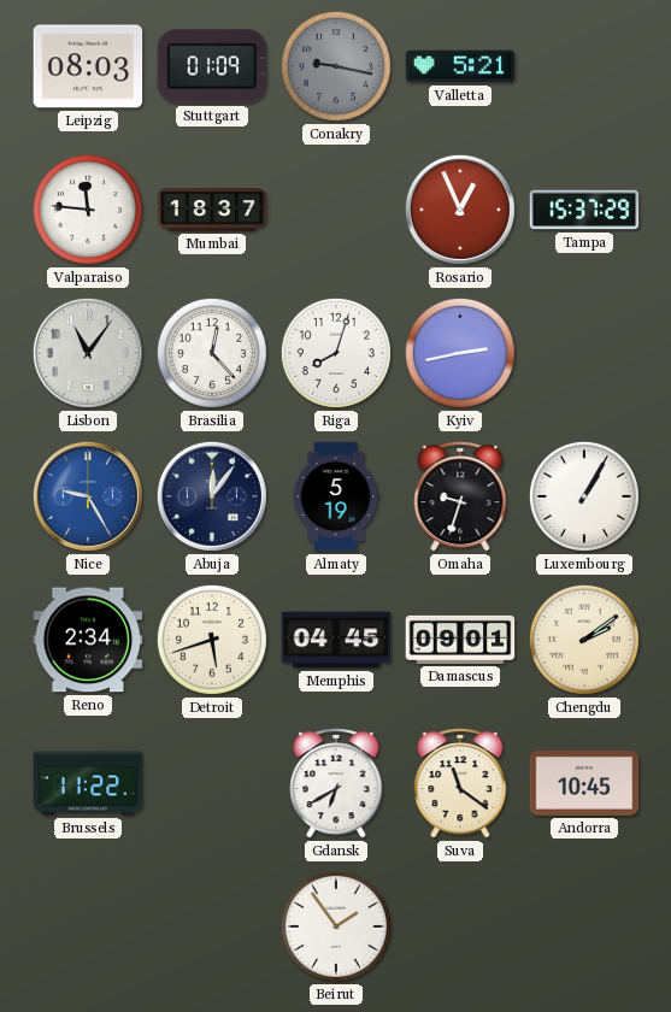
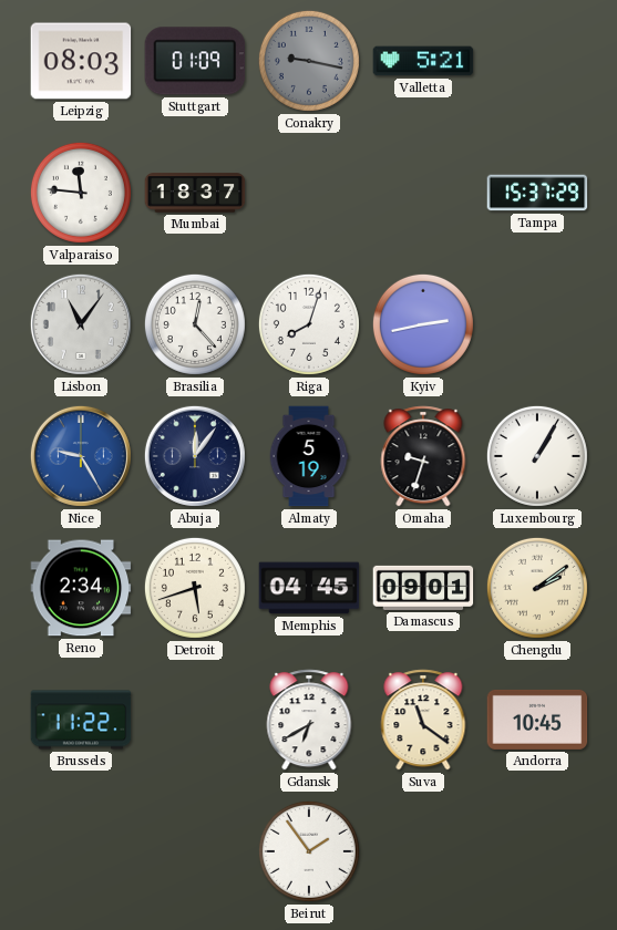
Rosario: 12:56 -> none (460, 210)
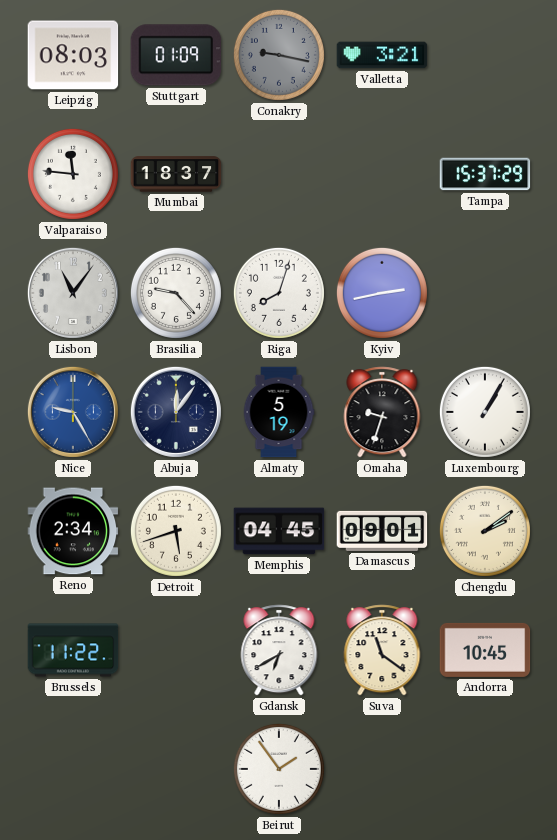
Valletta: 5:21 -> 3:21 (382, 55)
Brasilia: 12:23 -> 9:23 (176, 293)
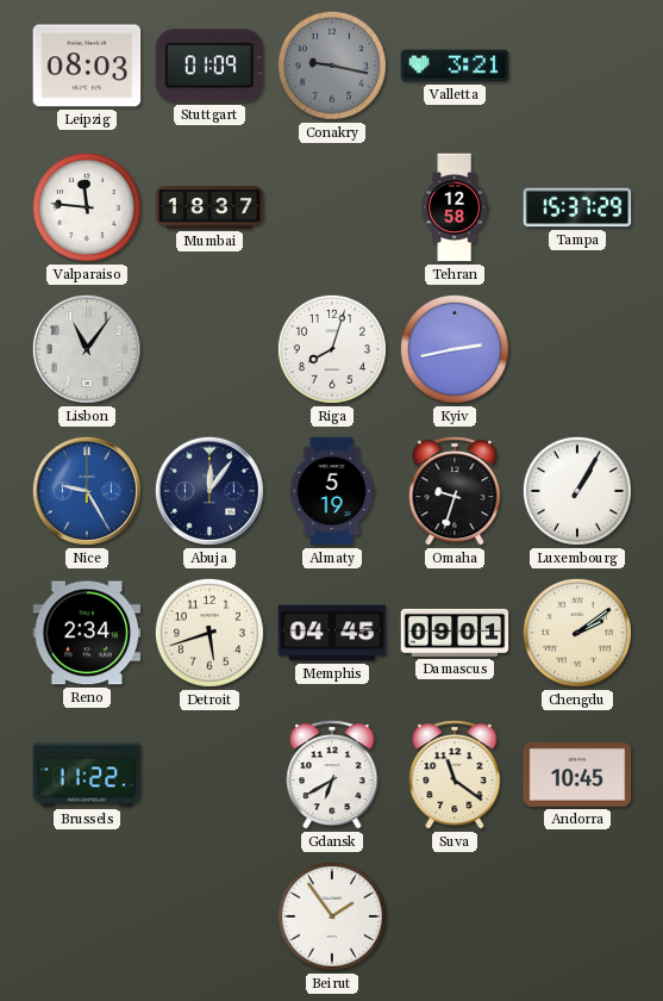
Tehran: none -> 12:58 (455, 207)
Brasilia: 9:23 -> none (176, 293)
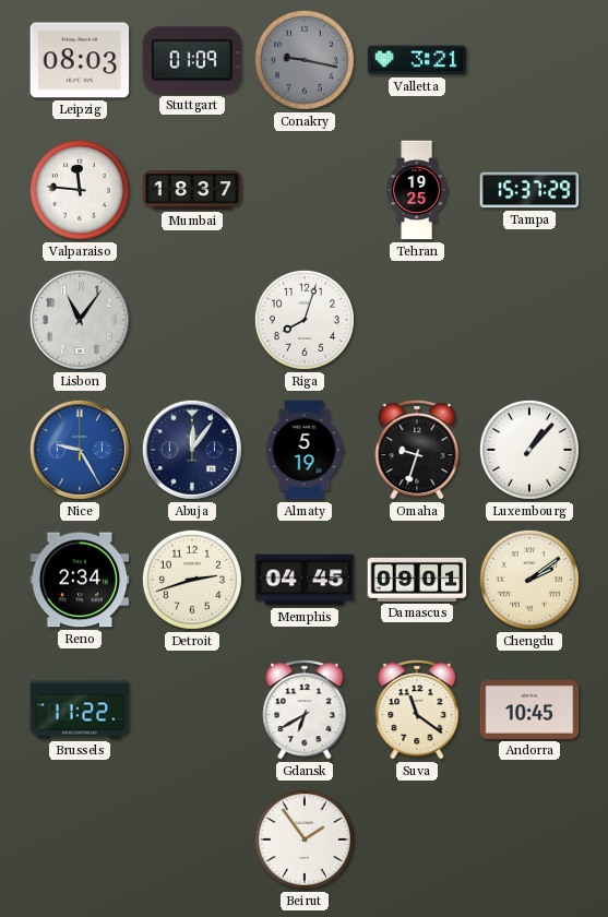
Tehran: 12:58 -> 19:25 (417, 190)
Kyiv: 2:43 -> none (455, 349)
Luxembourg: 1:05 -> 1:07 (529, 450)
Detroit: 5:42 -> 2:42 (192, 580)
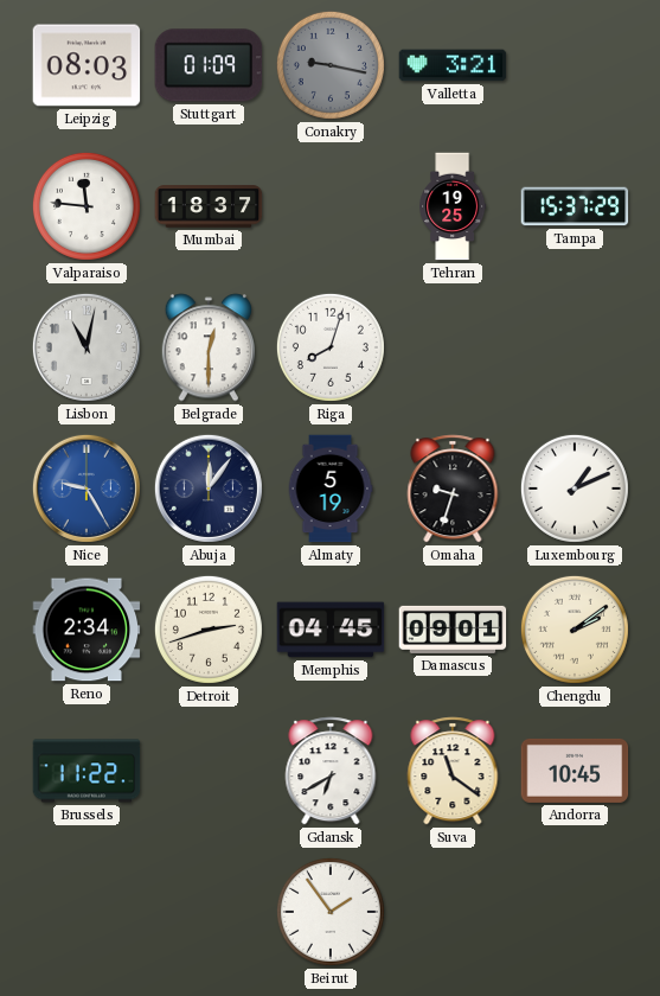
Lisbon: 11:06 -> 11:02 (86, 347)
Belgrade: none -> 12:30 (207, 347)
Luxembourg: 1:07 -> 1:11 (575, 489)
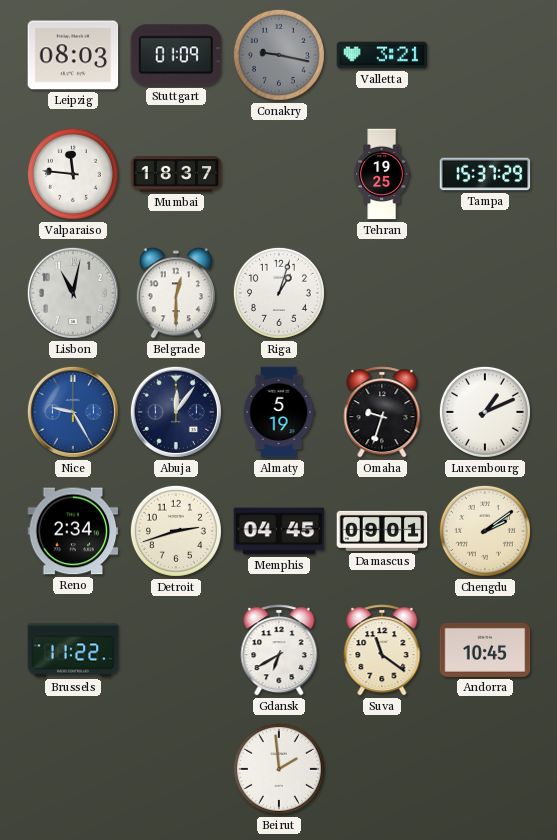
Riga: 8:03 -> 1:03 (279, 293)
Beirut: 1:54 -> 1:59 (279, 769)
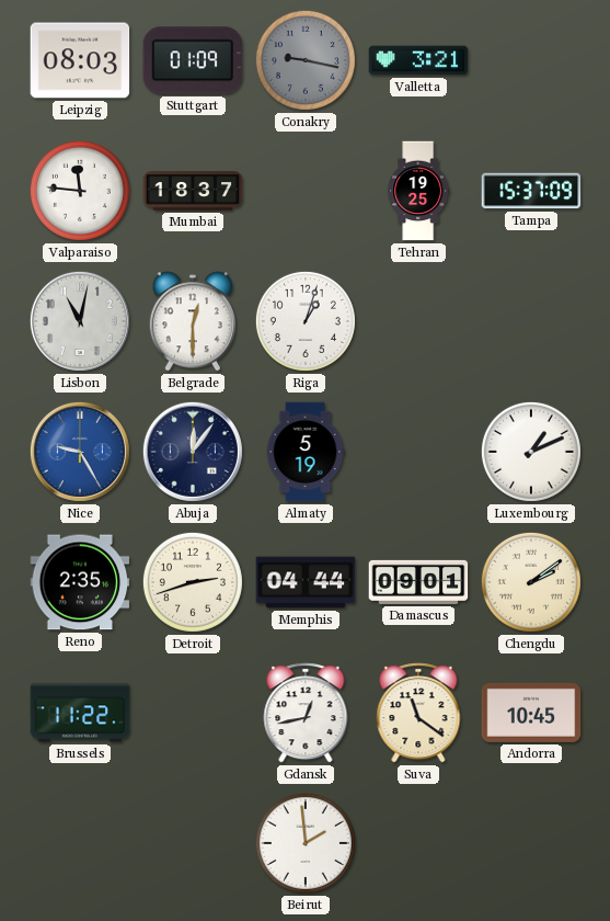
Tampa: 15:37:29 -> 15:37:09 (531, 191)
Omaha: 9:33 -> none (382, 412)
Reno: 2:34 -> 2:35 (80, 582)
Memphis: 04:45 -> 04:44 (306, 582)
Gdansk: 6:40 -> 12:43 (306, 713)
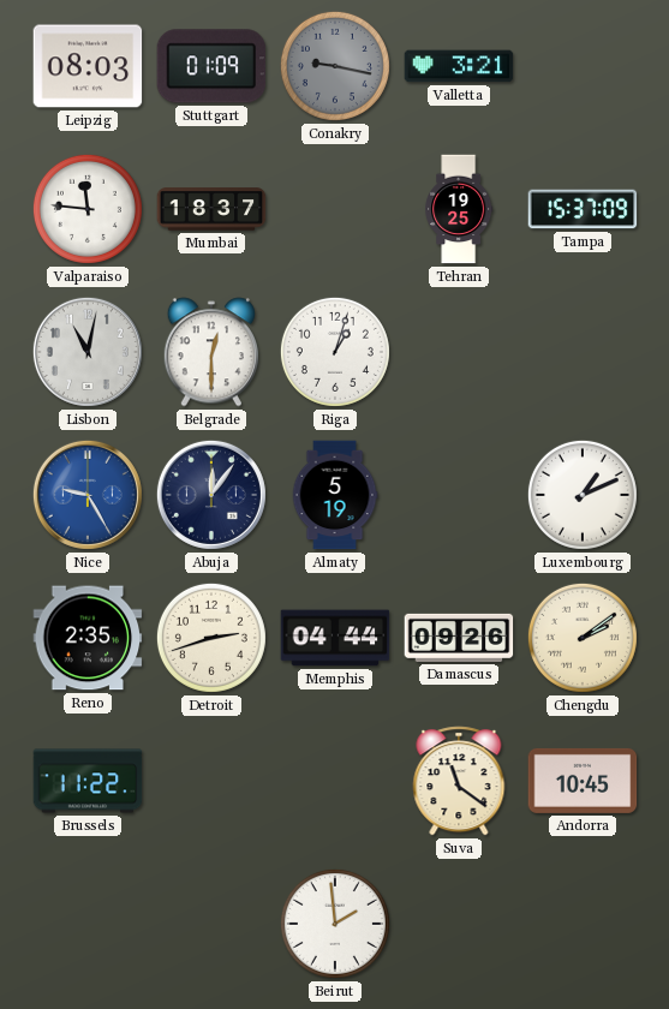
Damascus: 09:01 -> 09:26 (459, 638)
Gdansk: 12:43 -> none (306, 713)
